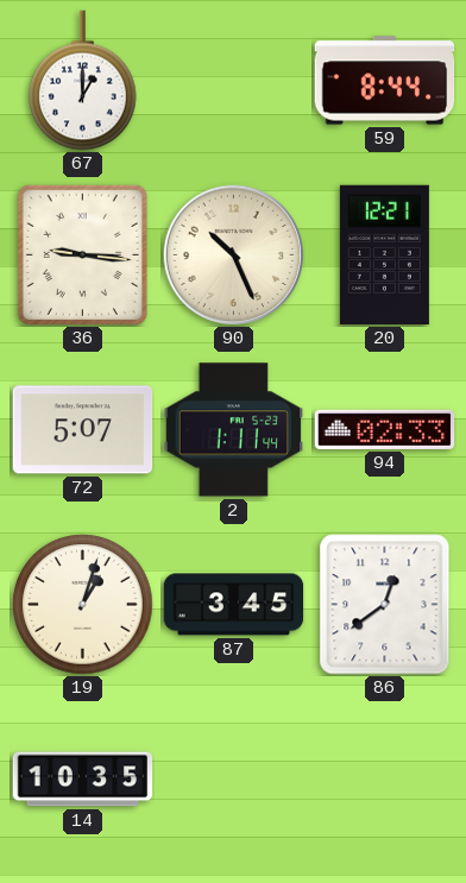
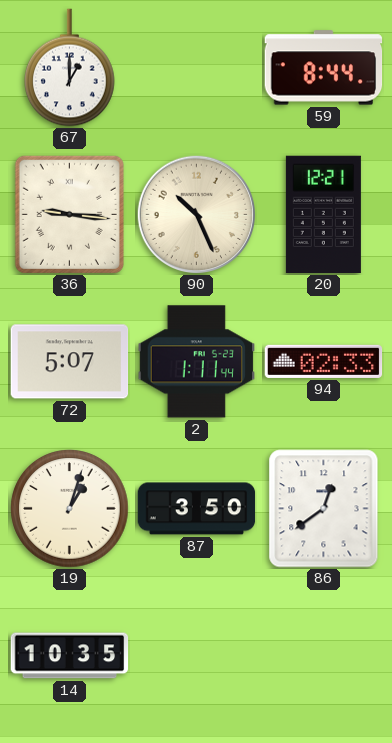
87: 3:45 -> 3:50 (197, 509)
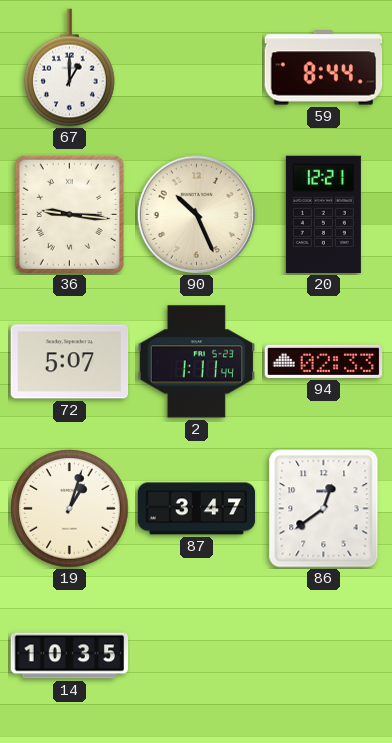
87: 3:50 -> 3:47 (197, 509)
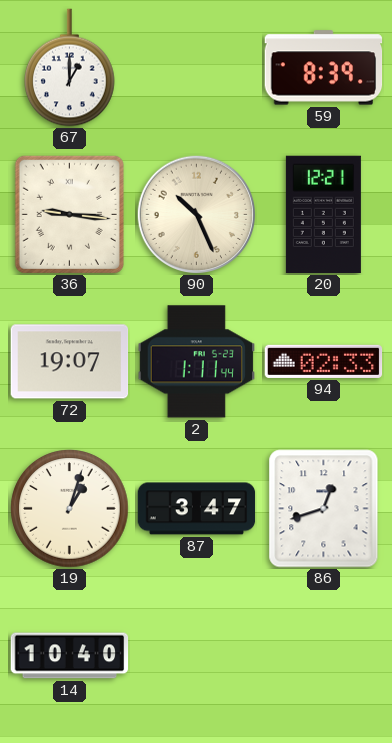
59: 8:44 -> 8:39 (324, 68)
72: 5:07 -> 19:07 (70, 362)
86: 12:39 -> 12:42 (324, 509)
14: 10:35 -> 10:40 (70, 656)
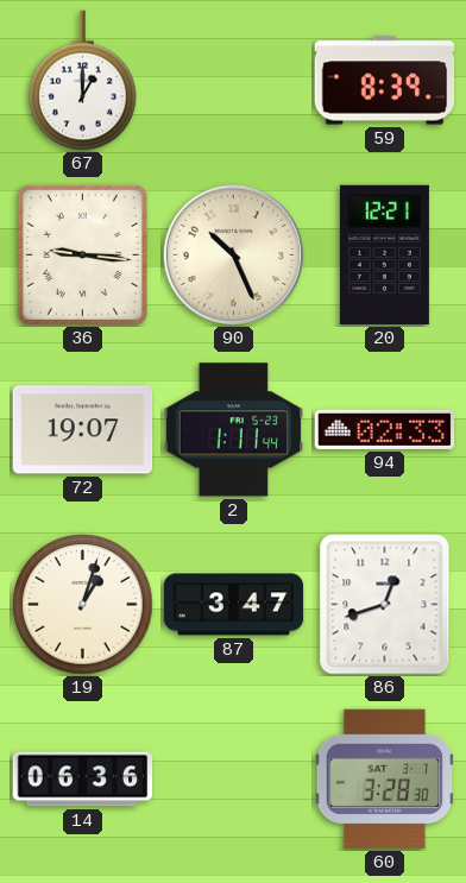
14: 10:40 -> 06:36 (83, 780)
60: none -> 3:28 (385, 780)
